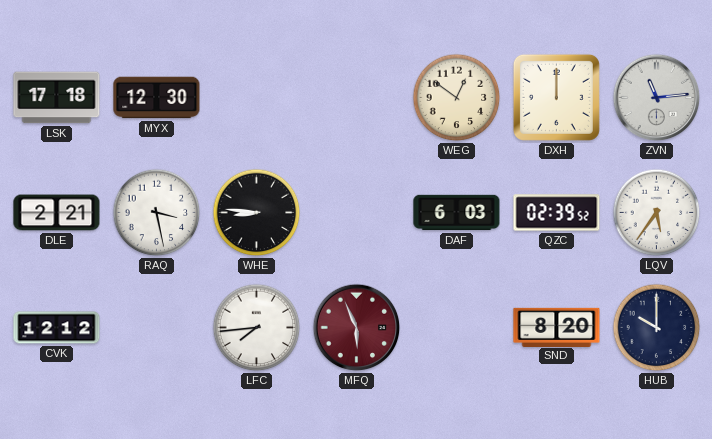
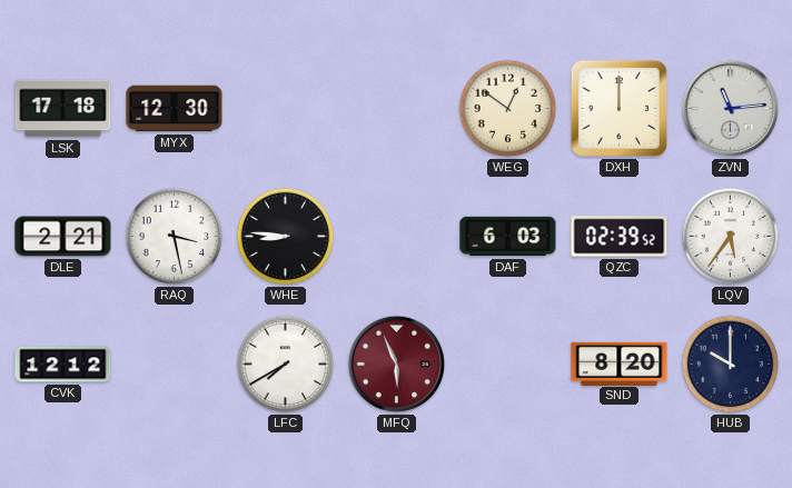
LFC: 7:44 -> 7:40 (286, 365)
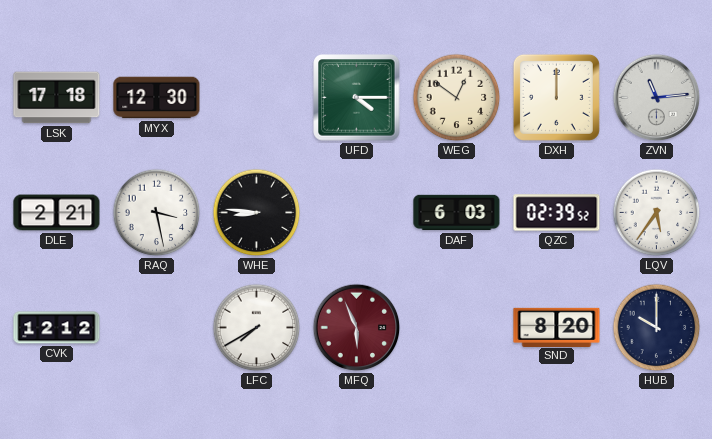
UFD: none -> 4:15 (357, 98)
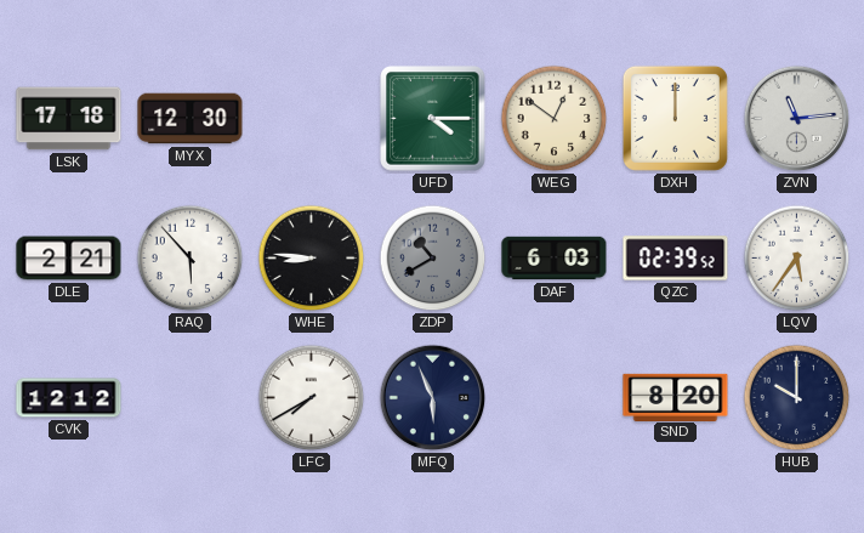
RAQ: 3:28 -> 5:53 (191, 259)
ZDP: none -> 10:40 (433, 259)
MFQ dial: burgundy -> navy (433, 398)
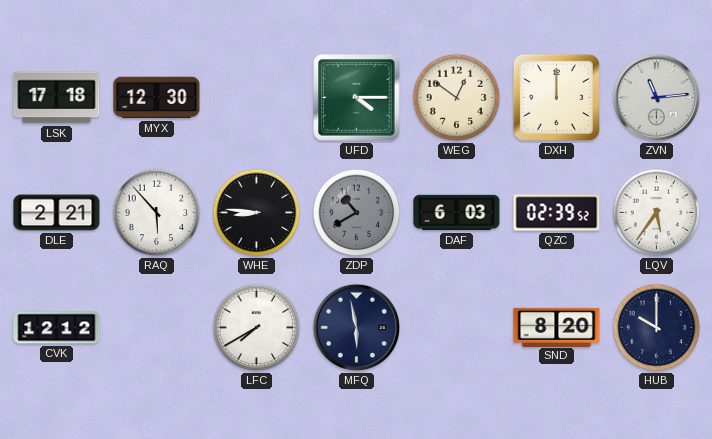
MFQ: 5:56 -> 5:58 (357, 328)
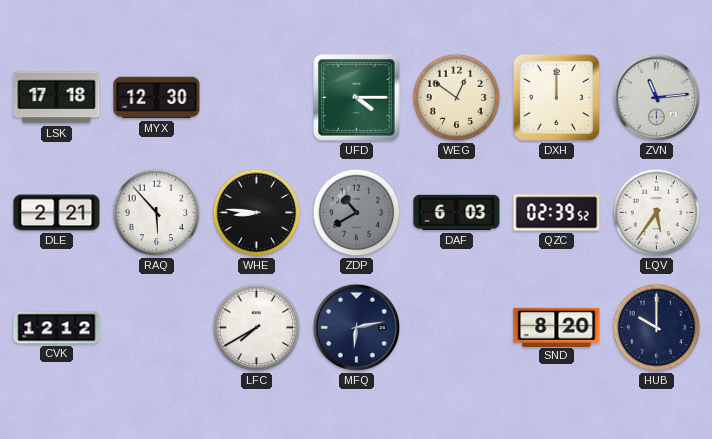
MFQ: 5:58 -> 6:13 (357, 328)
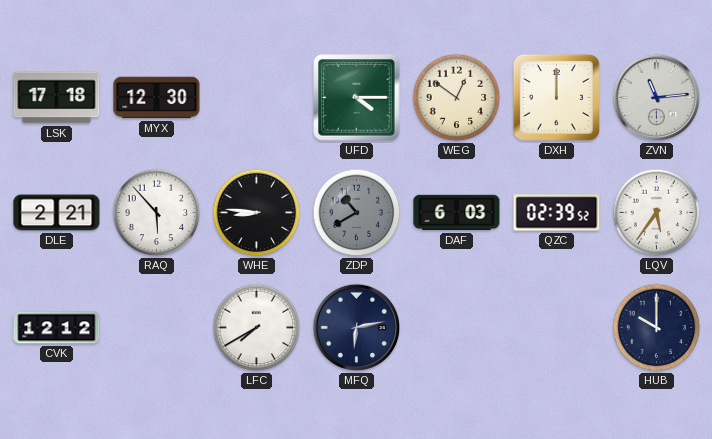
SND: 8:20 -> none (557, 327)
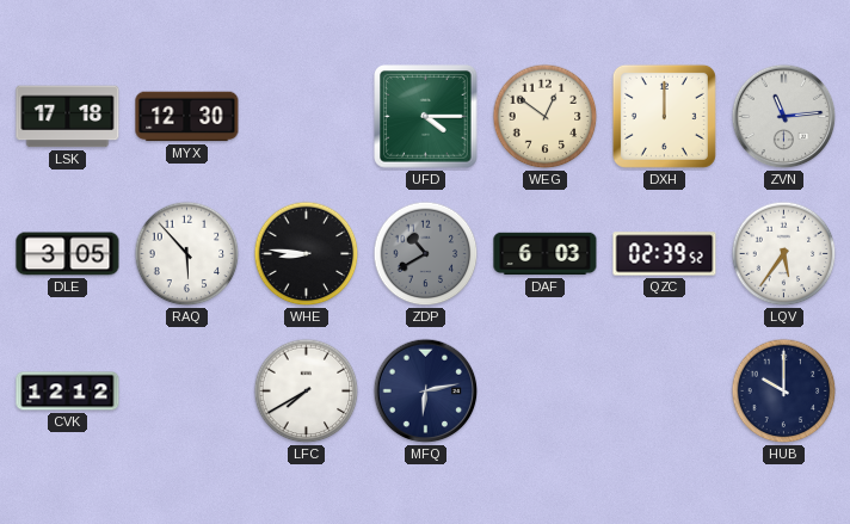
DLE: 2:21 -> 3:05 (68, 254)
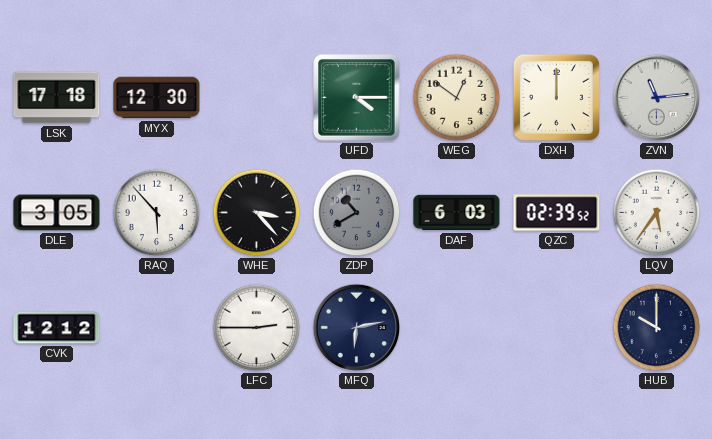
WHE: 8:46 -> 3:23 (257, 213)
LFC: 7:40 -> 2:45 (257, 328)
